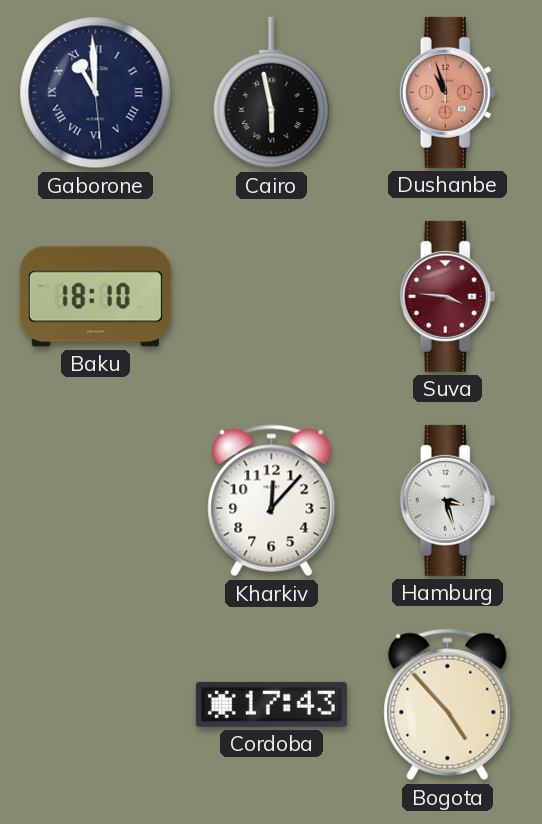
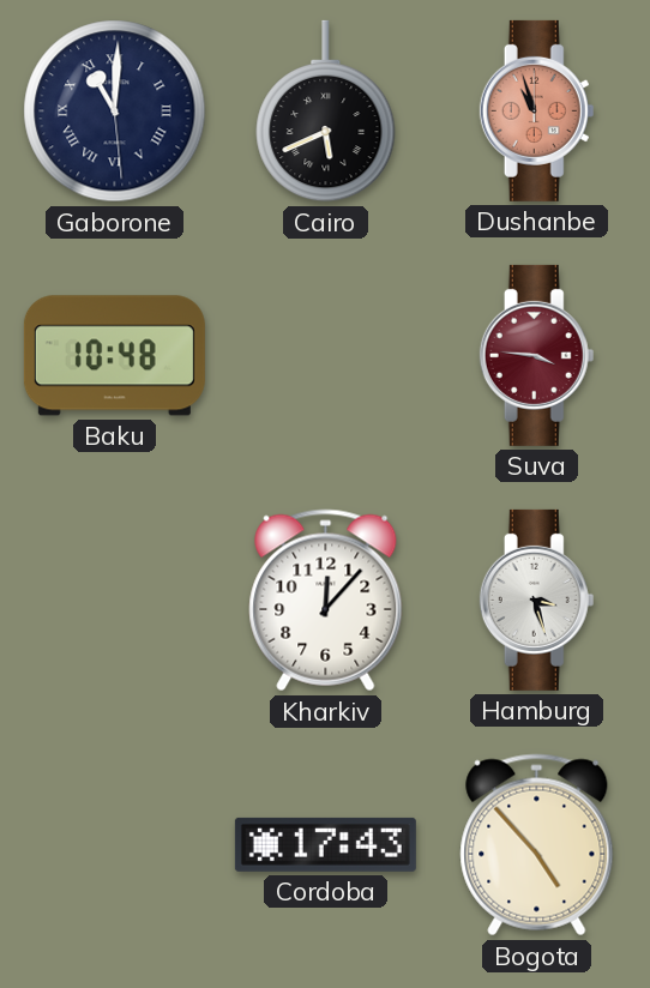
Gaborone: 10:59 -> 11:00 (115, 112)
Cairo: 5:58 -> 5:41 (326, 112)
Baku: 18:10 -> 10:48 (114, 356)
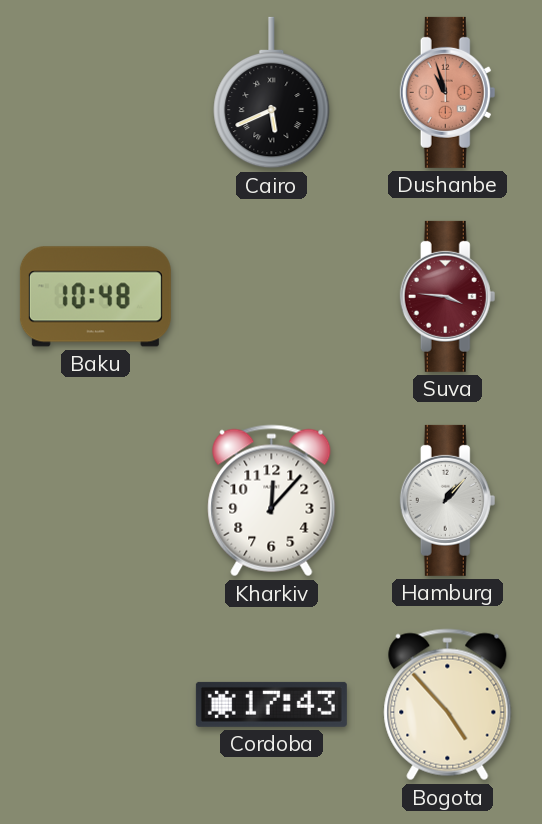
Gaborone: 11:00 -> none (115, 112)
Hamburg: 3:27 -> 1:07 (448, 500)
